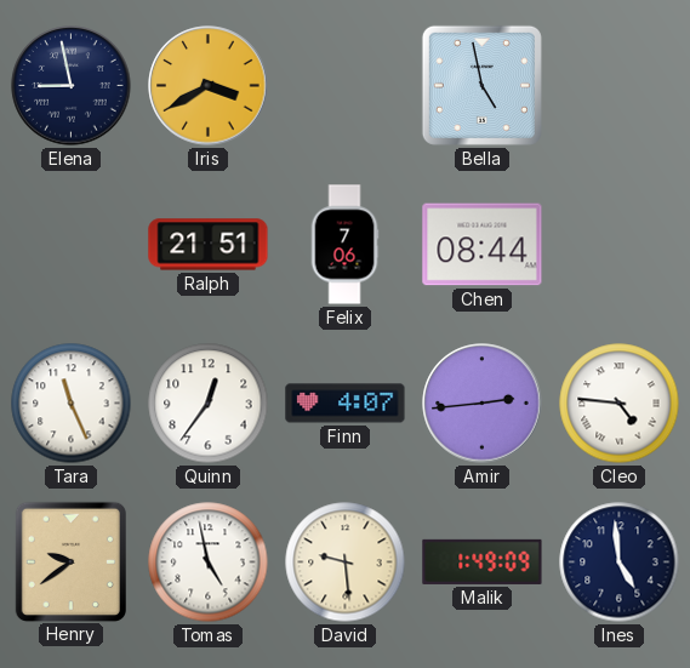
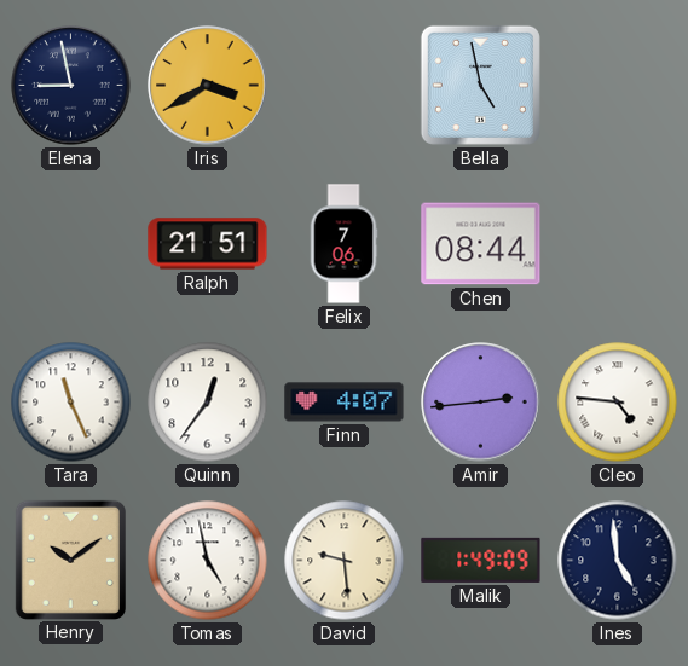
Henry: 9:39 -> 10:09 (70, 560)
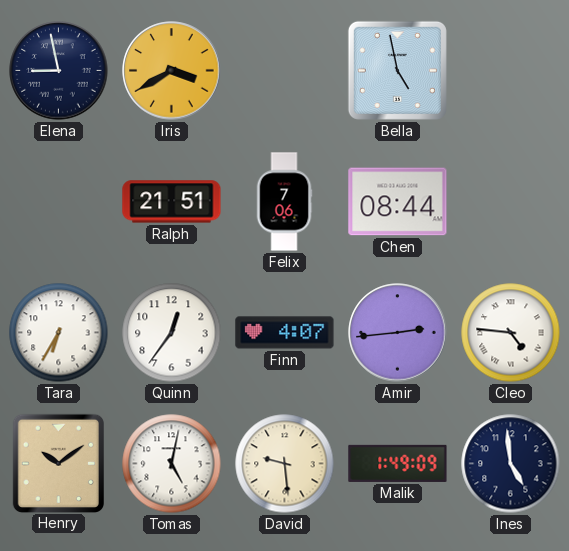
Tara: 11:26 -> 6:35 (59, 333)
Tomas: 4:58 -> 5:02 (172, 464)
